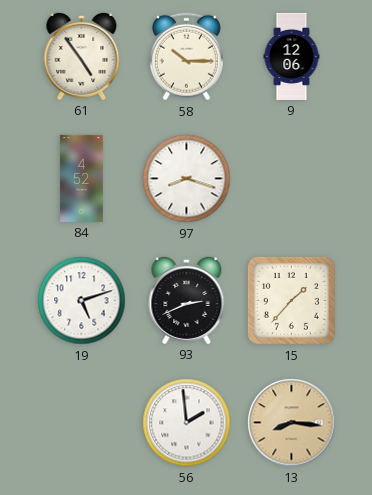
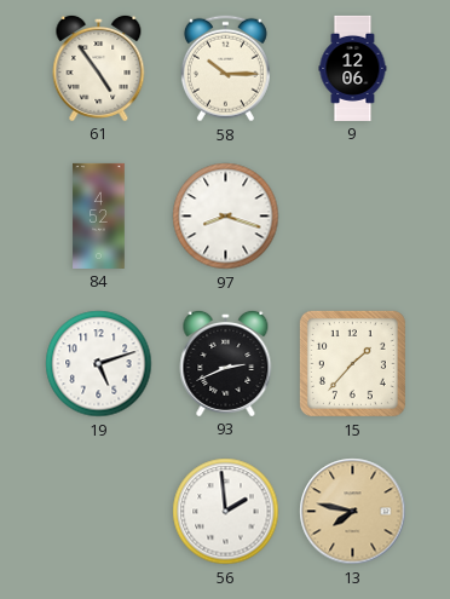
13: 8:16 -> 7:47 (353, 512)
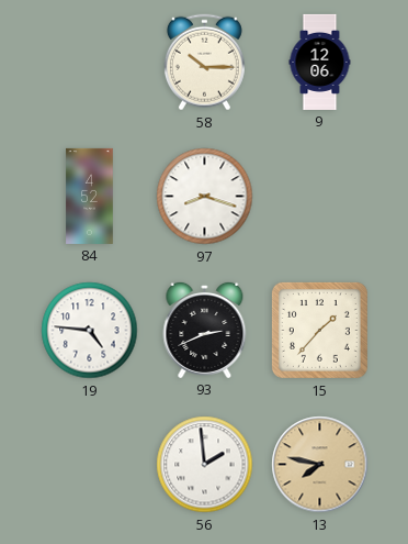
61: 4:54 -> none (99, 68)
19: 5:12 -> 4:46 (90, 331)
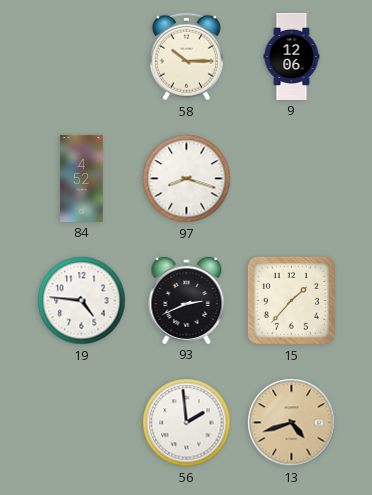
13: 7:47 -> 4:42 (292, 423)
